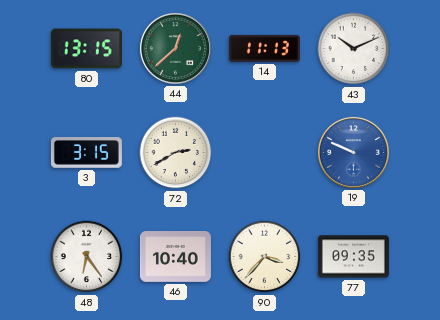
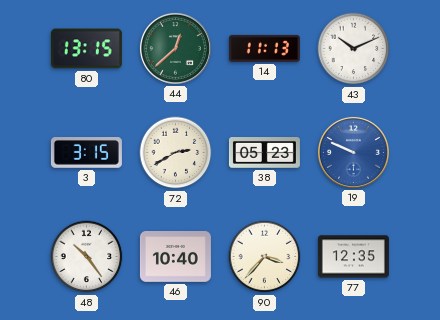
38: none -> 05:23 (264, 153)
48: 6:24 -> 10:24 (87, 257)
77: 09:35 -> 12:35 (353, 257)
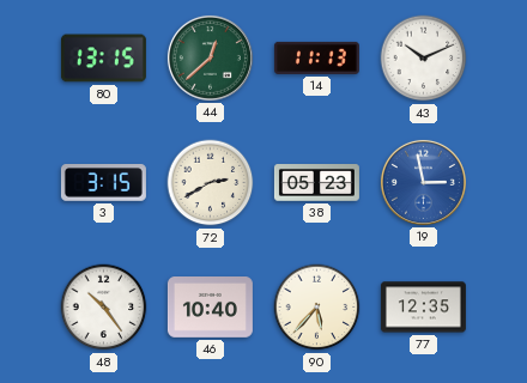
19: 9:49 -> 2:58 (423, 182)
90: 3:37 -> 5:37 (317, 308)
